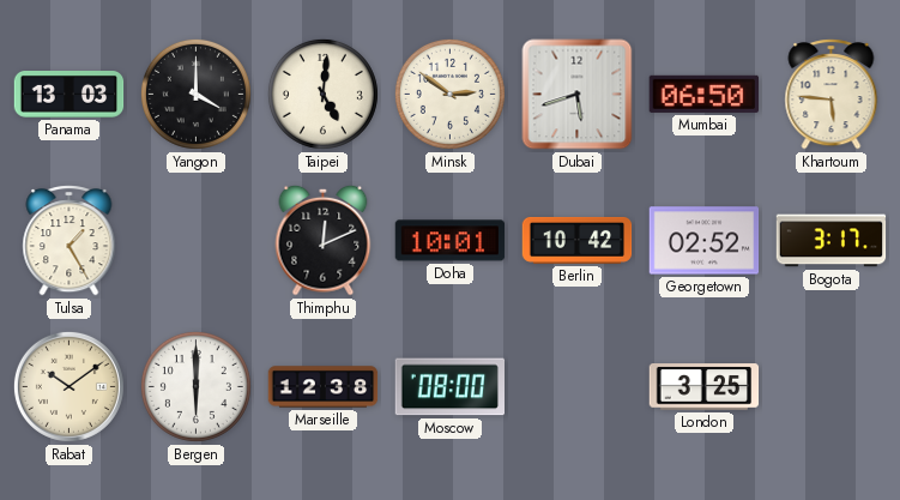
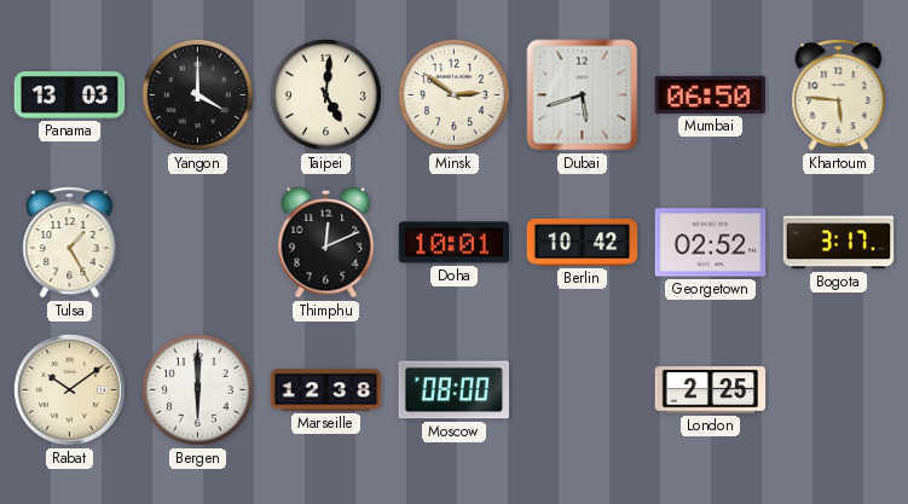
London: 3:25 -> 2:25 (711, 390)
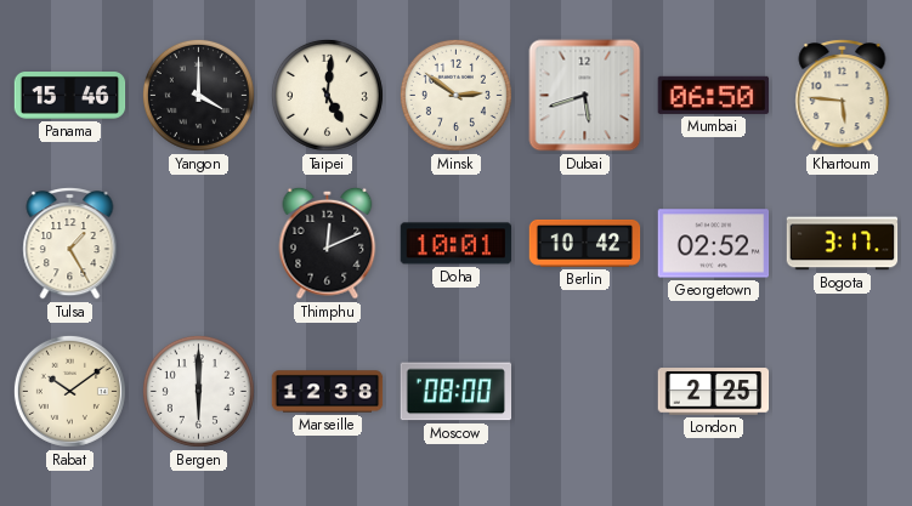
Panama: 13:03 -> 15:46 (70, 96)
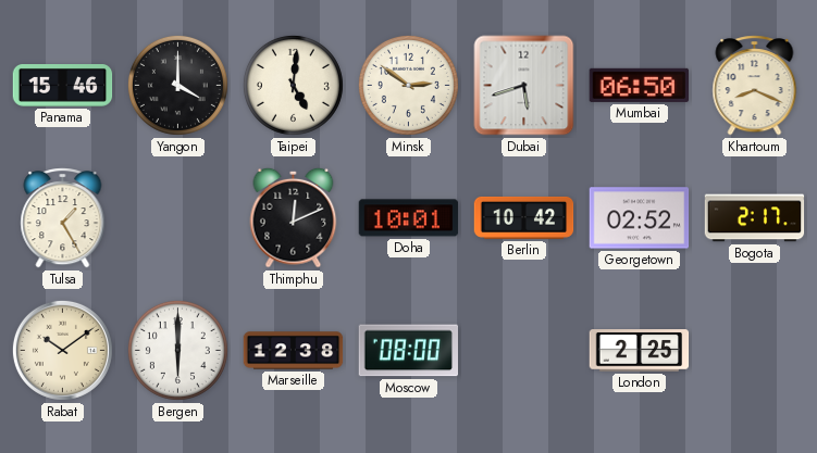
Khartoum: 5:46 -> 8:19 (755, 86)
Bogota: 3:17 -> 2:17 (755, 218)
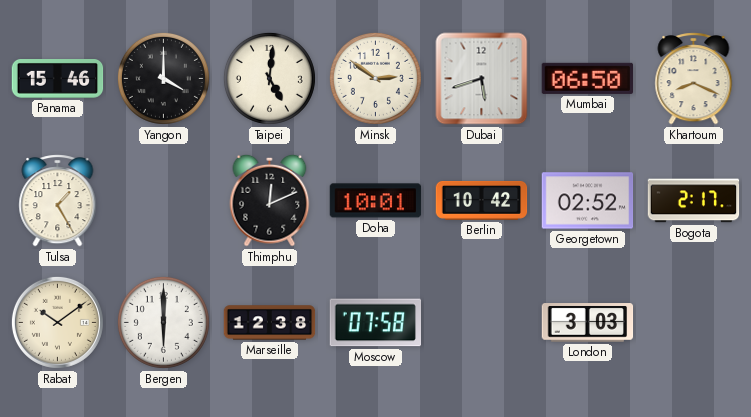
Moscow: 08:00 -> 07:58 (375, 323)
London: 2:25 -> 3:03 (588, 323)
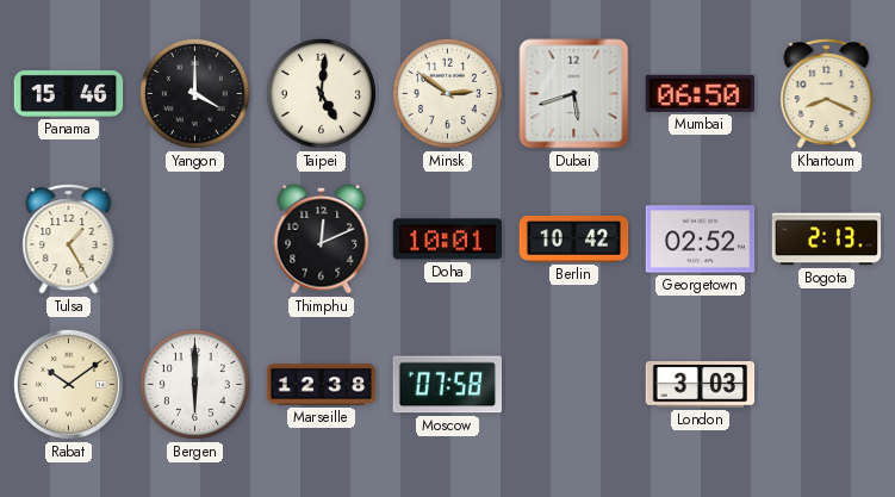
Bogota: 2:17 -> 2:13 (827, 240)
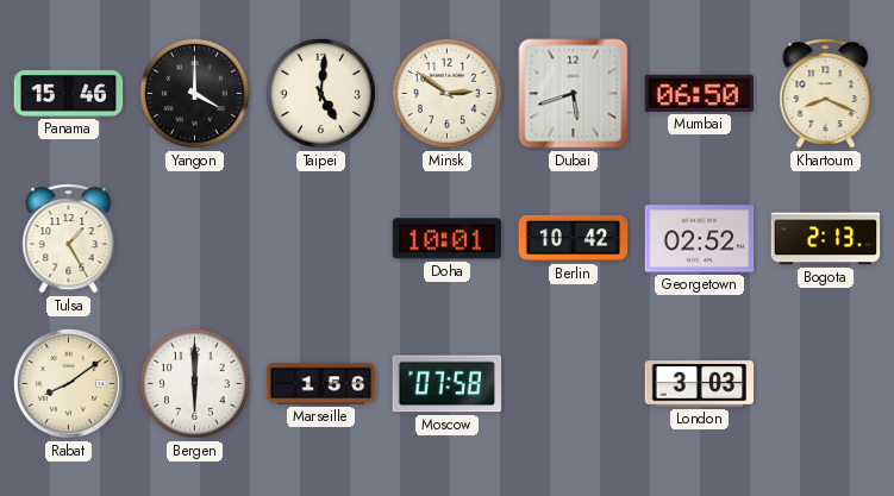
Thimphu: 12:11 -> none (322, 238)
Rabat: 10:09 -> 8:09 (68, 383)
Marseille: 12:38 -> 1:56 (321, 384)
